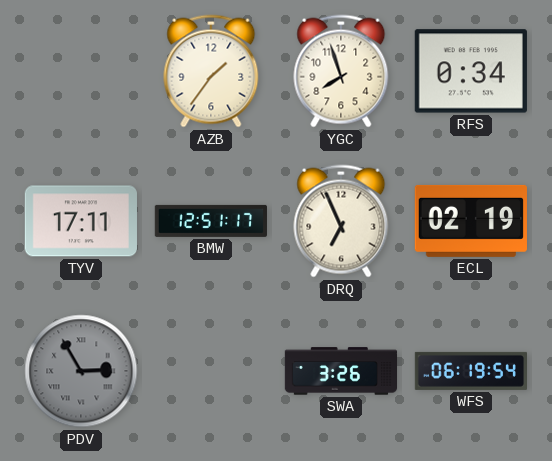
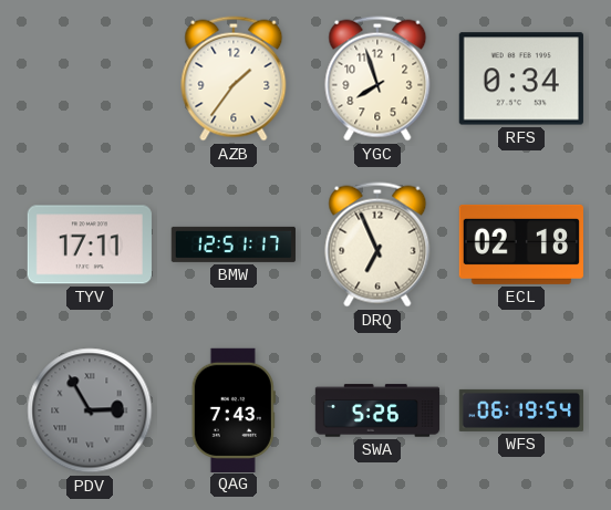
ECL: 02:19 -> 02:18 (521, 244)
QAG: none -> 7:43 (234, 409)
SWA: 3:26 -> 5:26 (377, 410)
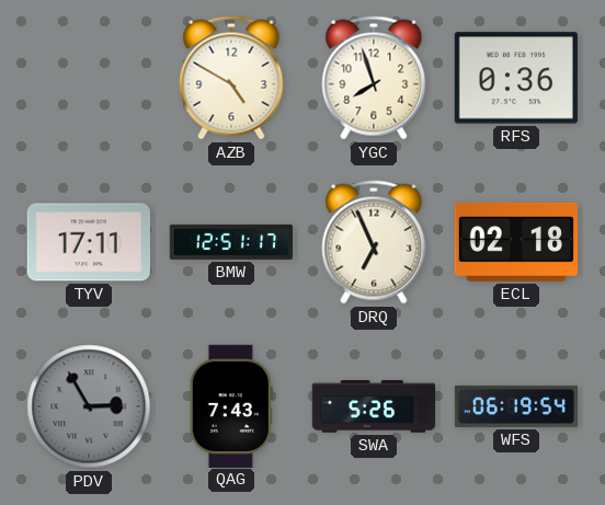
AZB: 1:36 -> 4:50 (231, 78)
RFS: 0:34 -> 0:36 (516, 78)
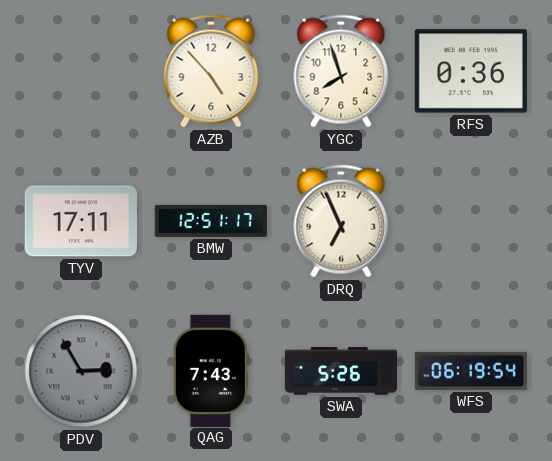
AZB: 4:50 -> 4:53 (211, 71)
ECL: 02:18 -> none (516, 242)
